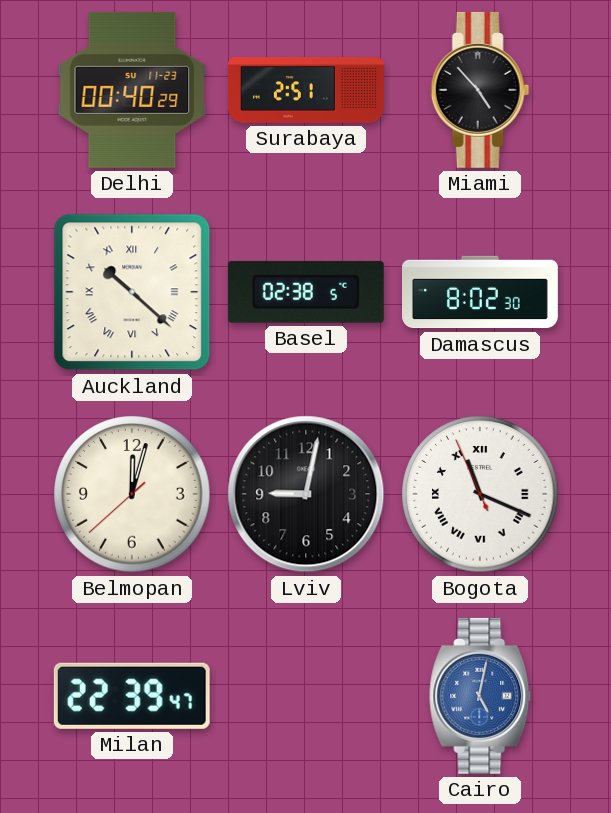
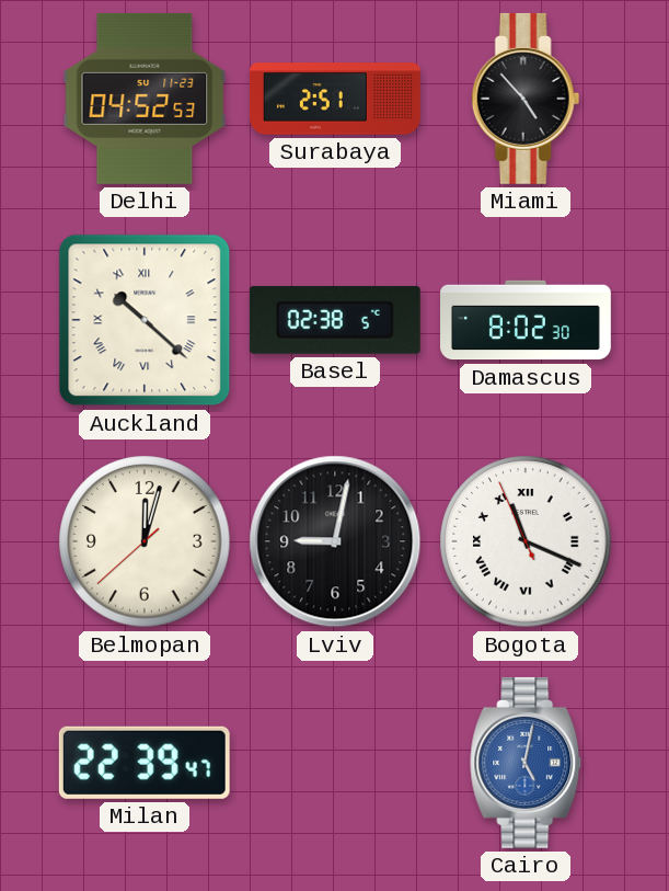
Delhi: 00:40 -> 04:52 (145, 99)
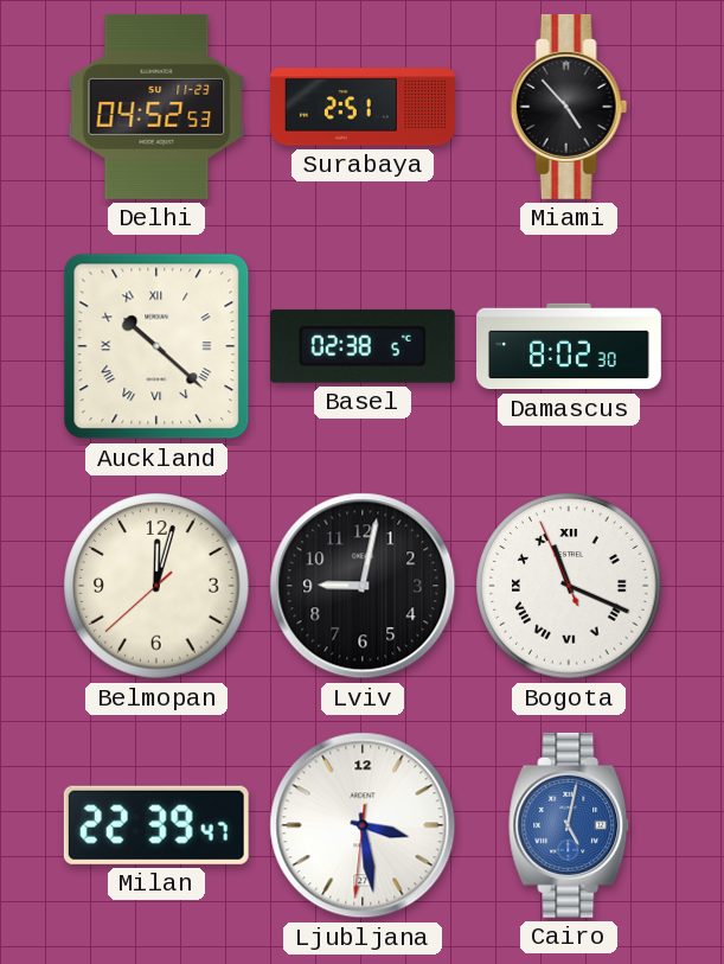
Ljubljana: none -> 3:28 (363, 825)
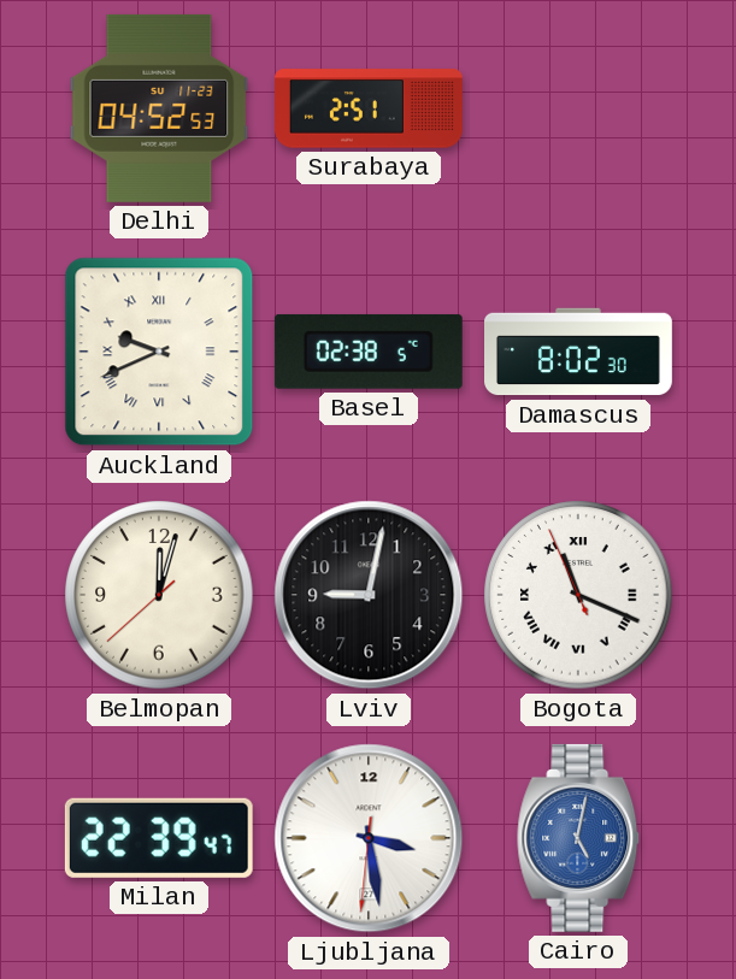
Miami: 4:53 -> none (569, 107)
Auckland: 10:22 -> 9:41 (159, 352)
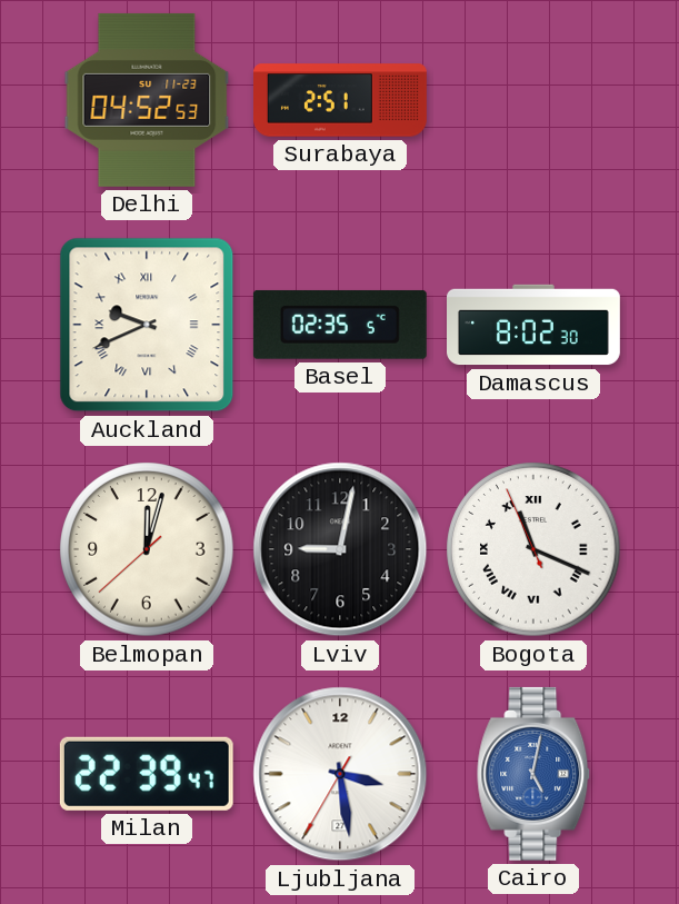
Basel: 02:38 -> 02:35 (340, 325)
Ljubljana: 3:28:31 -> 3:28:35 (340, 774)
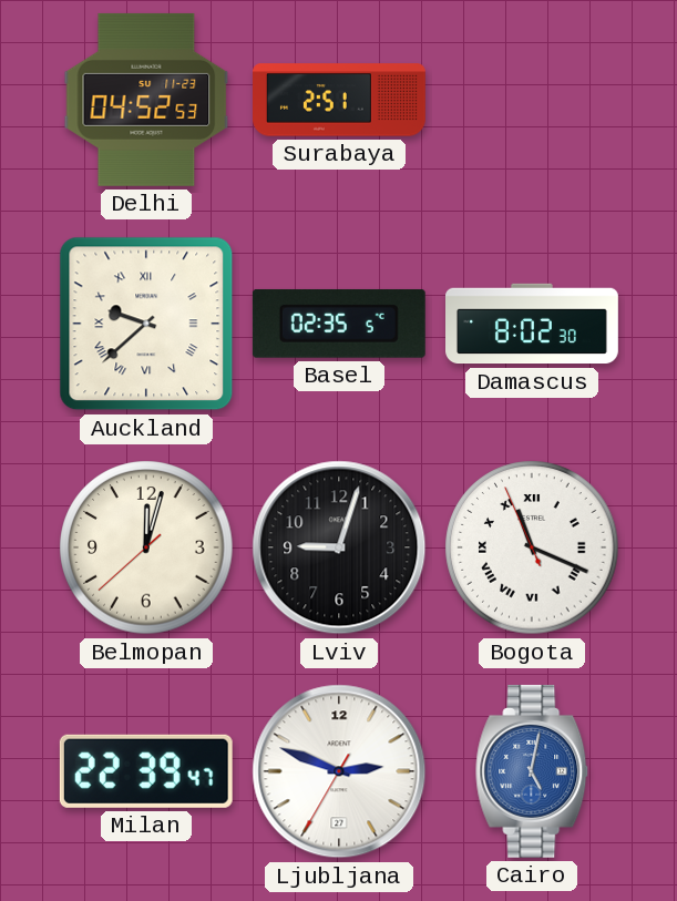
Auckland: 9:41 -> 9:38 (146, 324)
Lviv: 9:02 -> 9:03 (339, 547)
Ljubljana: 3:28 -> 2:48 (339, 771)
